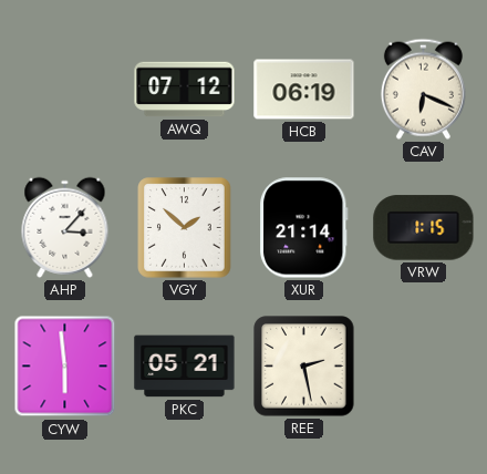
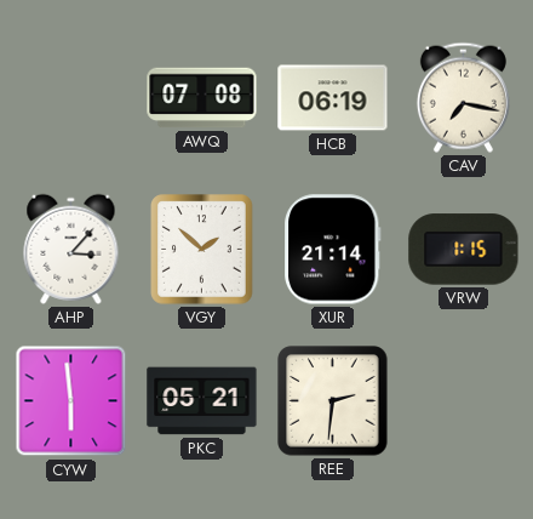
AWQ: 07:12 -> 07:08 (202, 98)
CAV: 6:19 -> 7:17 (463, 97)
REE: 2:28 -> 2:31 (333, 401)
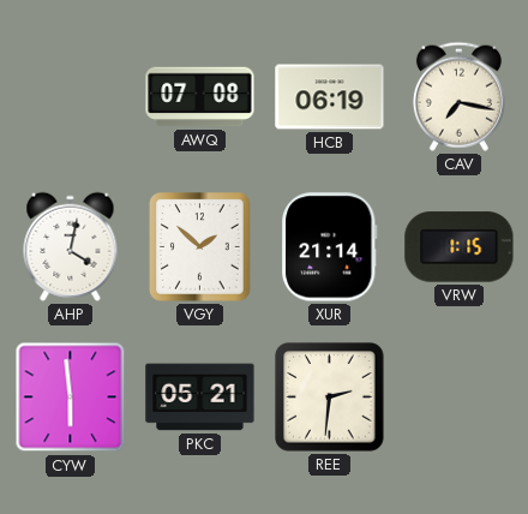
AHP: 3:07 -> 4:02 (71, 246)
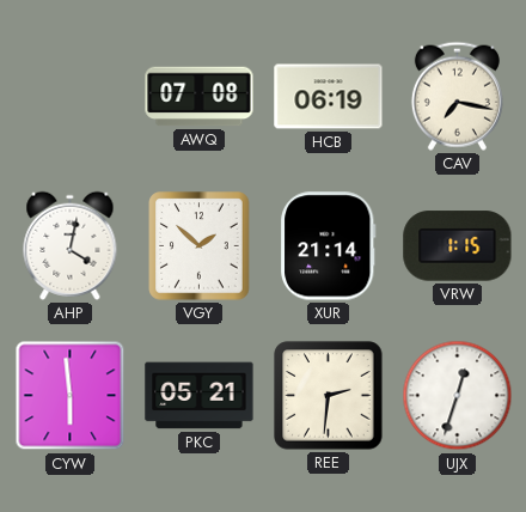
UJX: none -> 12:33 (458, 396)
